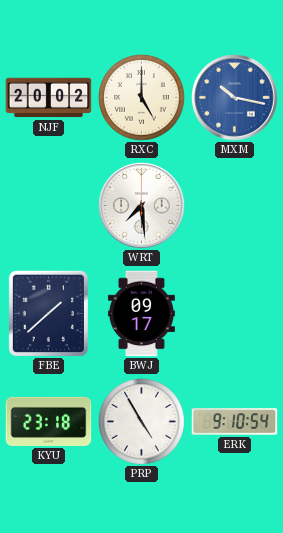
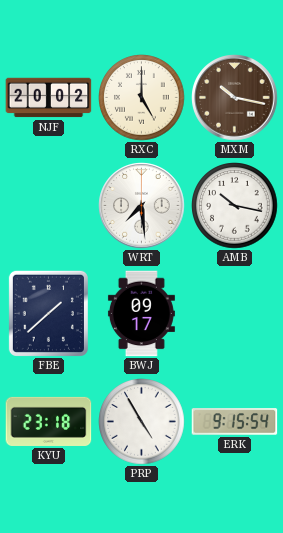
MXM dial: blue -> brown (235, 98)
AMB: none -> 10:17 (235, 206)
ERK: 9:10 -> 9:15 (235, 422)
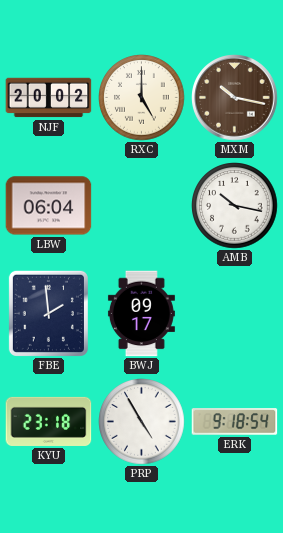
LBW: none -> 06:04 (49, 206)
WRT: 7:29 -> none (142, 206)
FBE: 1:38 -> 1:59 (48, 313)
ERK: 9:15 -> 9:18 (235, 422)
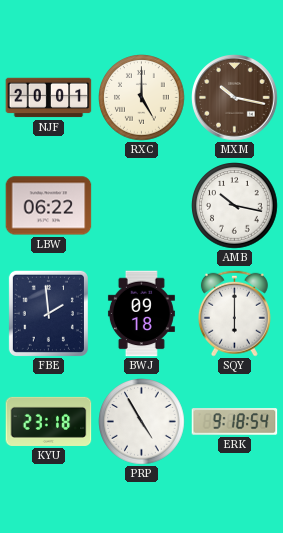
NJF: 20:02 -> 20:01 (49, 98)
LBW: 06:04 -> 06:22 (49, 206)
BWJ: 09:17 -> 09:18 (141, 314)
SQY: none -> 6:00 (234, 313)
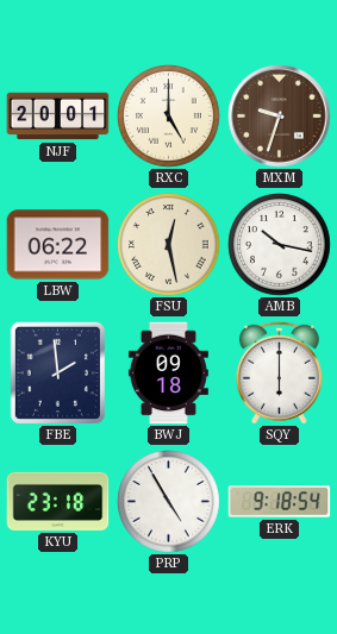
MXM: 10:17 -> 9:33 (280, 117)
FSU: none -> 12:28 (169, 245)
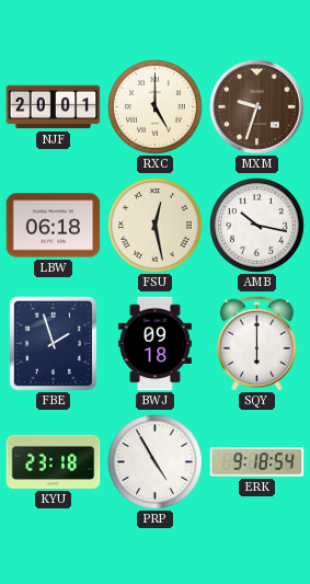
LBW: 06:22 -> 06:18 (54, 226)
FBE: 1:59 -> 1:57 (53, 343)
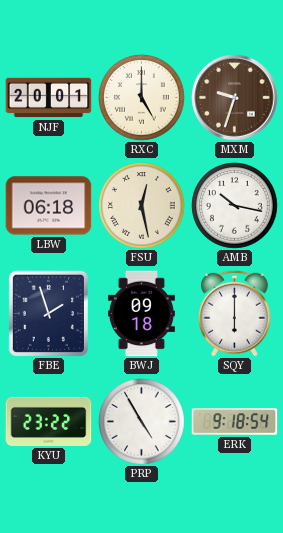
KYU: 23:18 -> 23:22 (49, 421)
